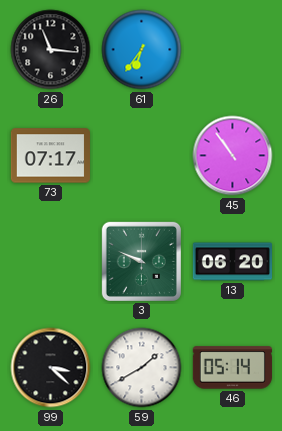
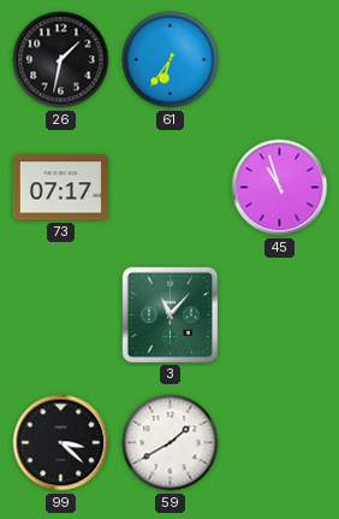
26: 11:16 -> 1:32 (61, 60)
45: 10:54 -> 10:57 (280, 188)
3: 9:49 -> 11:07 (169, 314)
13: 06:20 -> none (232, 262)
46: 05:14 -> none (232, 368)
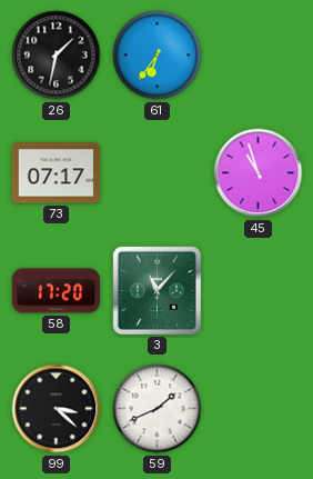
58: none -> 17:20 (55, 291)
59: 1:40 -> 1:41 (158, 409)
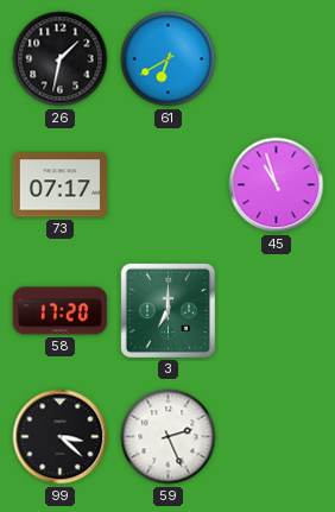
61: 6:36 -> 6:40 (169, 59)
3: 11:07 -> 7:00 (167, 310)
59: 1:41 -> 2:26 (169, 437)
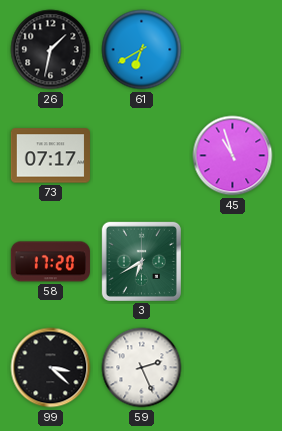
3: 7:00 -> 6:40 (141, 261)
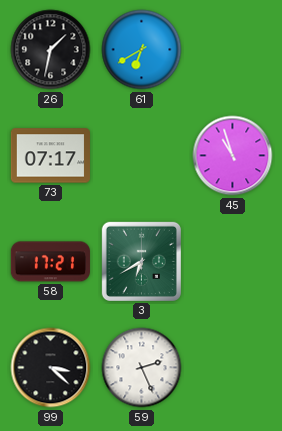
58: 17:20 -> 17:21 (50, 262)
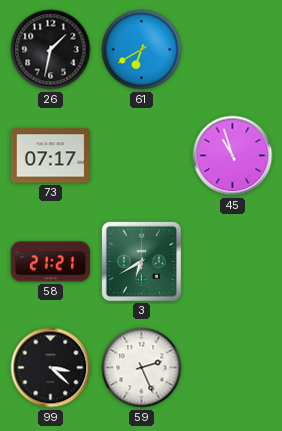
58: 17:21 -> 21:21 (50, 262)
